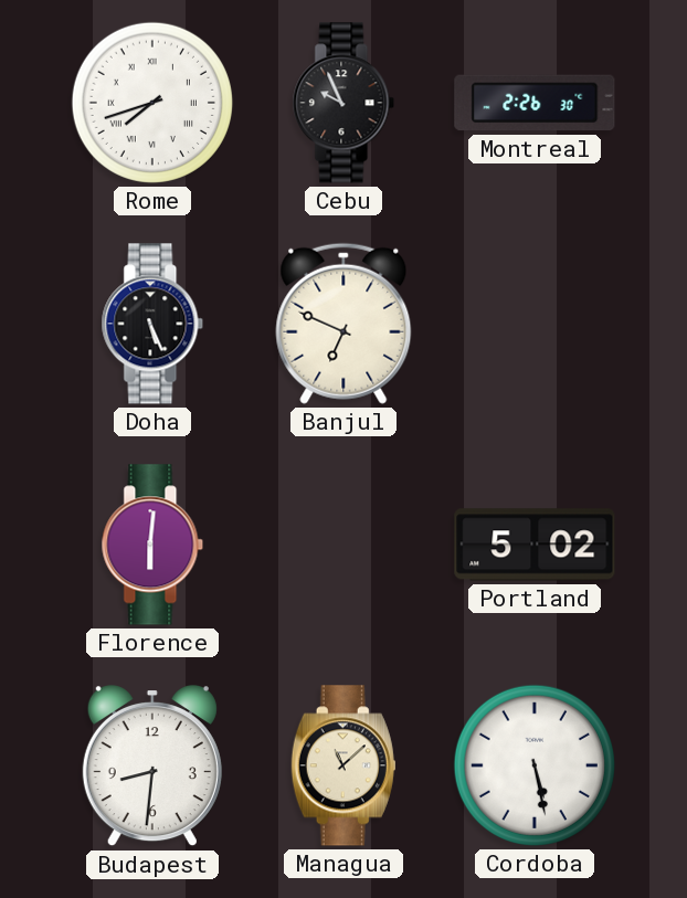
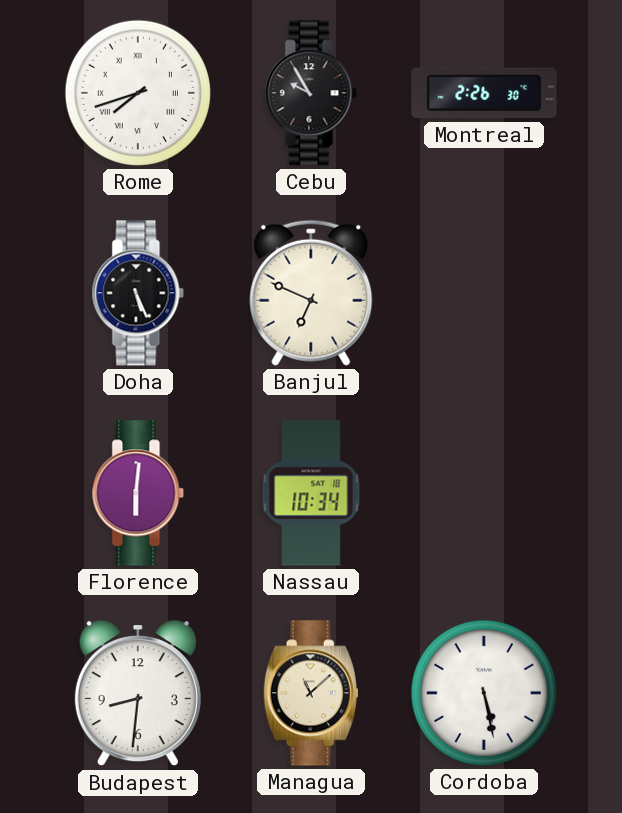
Cebu: 9:56 -> 9:55 (311, 93)
Nassau: none -> 10:34 (311, 493)
Portland: 5:02 -> none (535, 545)
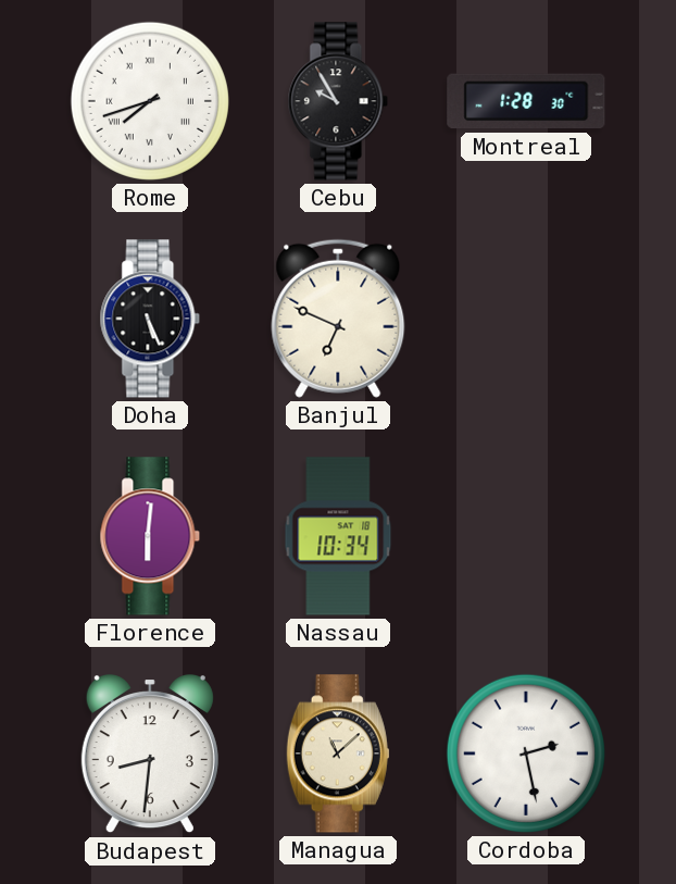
Montreal: 2:26 -> 1:28 (526, 101)
Cordoba: 5:28 -> 2:28 (526, 754)
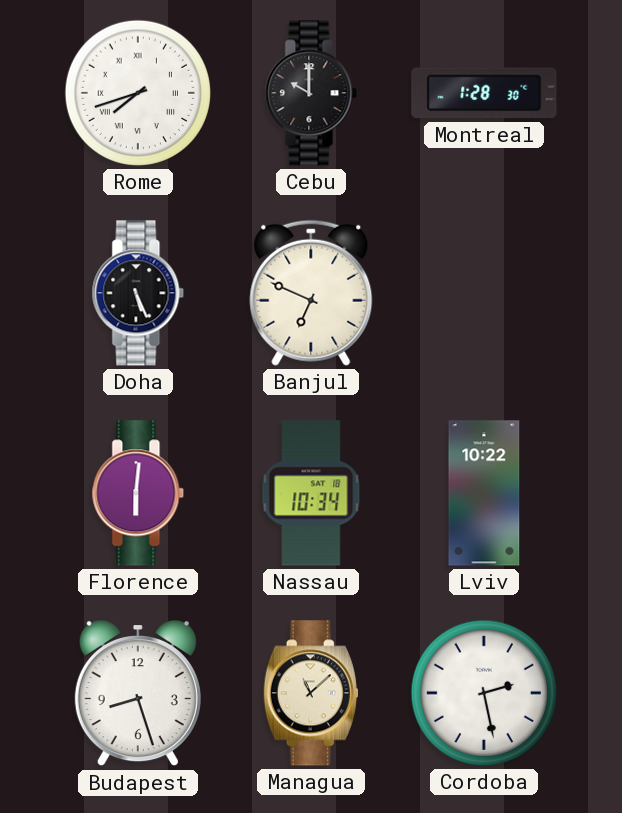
Cebu: 9:55 -> 10:00 (311, 93)
Lviv: none -> 10:22 (484, 493)
Budapest: 8:31 -> 8:27 (138, 694)
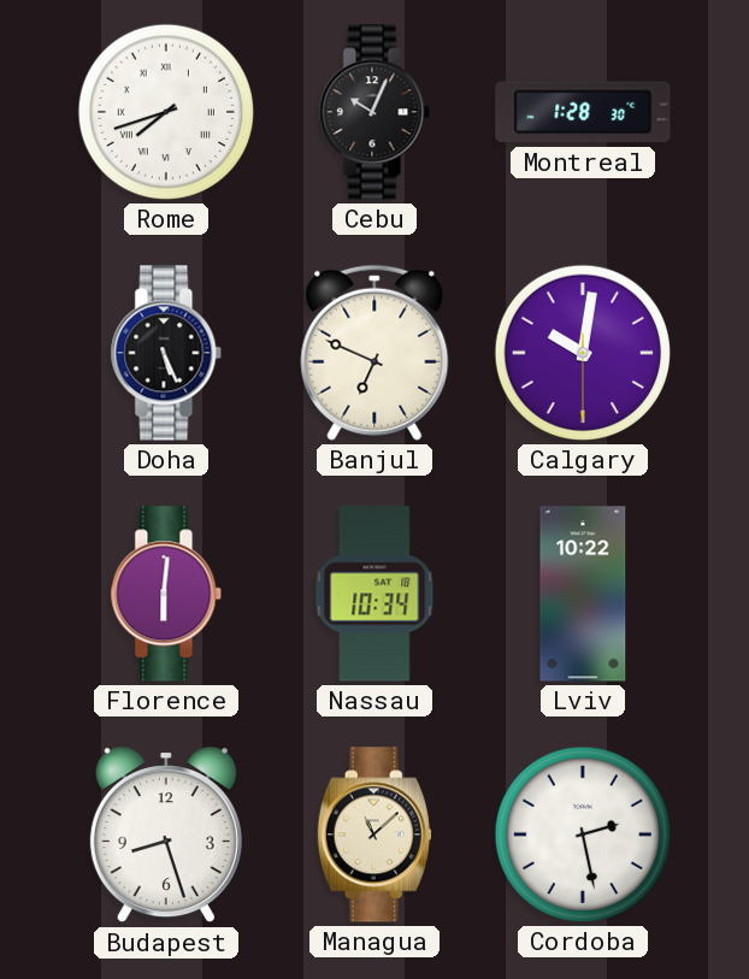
Cebu: 10:00 -> 10:04 (374, 112)
Calgary: none -> 10:01 (583, 353)
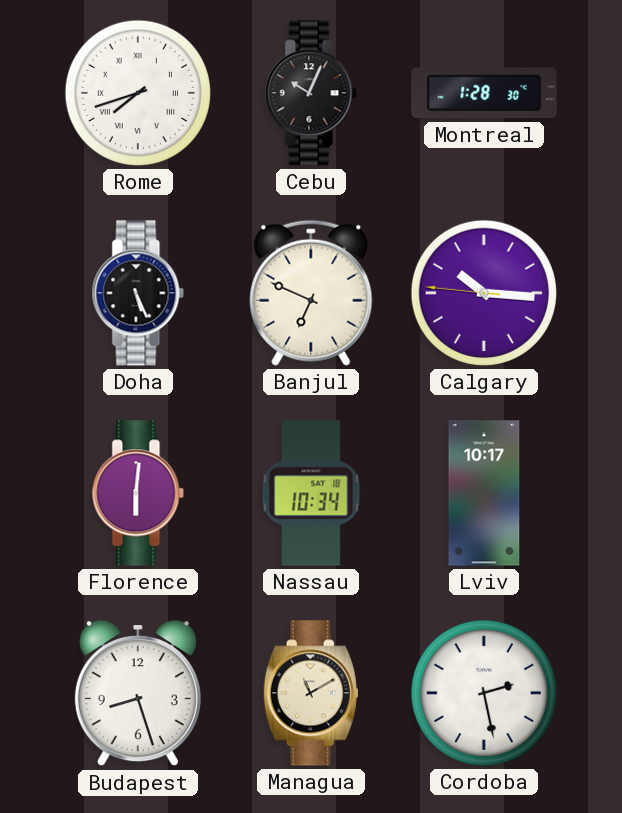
Calgary: 10:01 -> 10:15 (484, 293)
Lviv: 10:22 -> 10:17 (484, 493)
Managua: 11:08 -> 11:10 (311, 693)
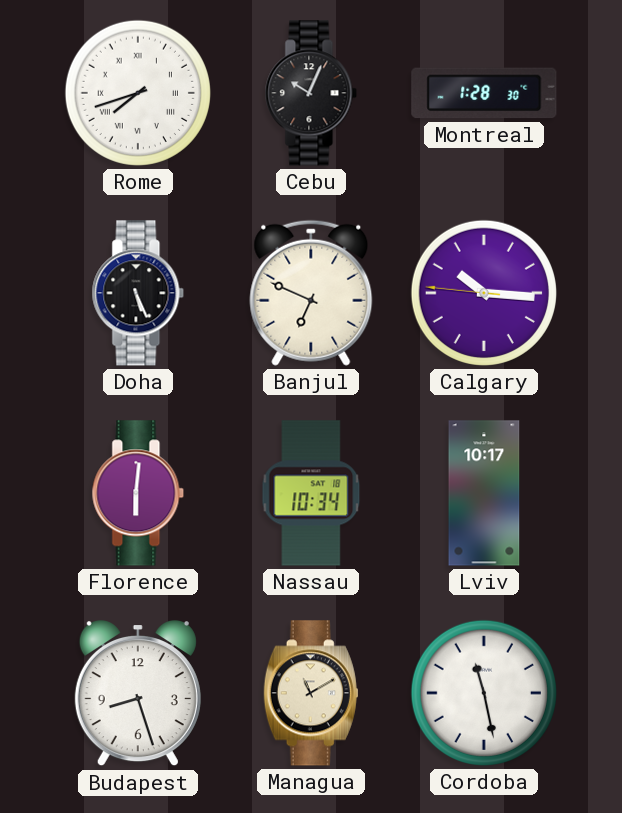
Cordoba: 2:28 -> 11:28 (484, 693)
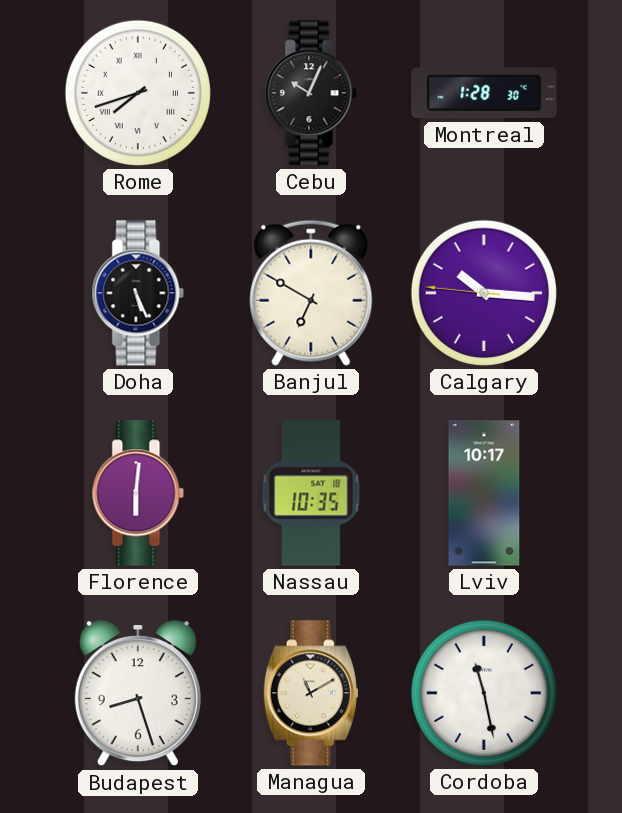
Banjul: 6:49 -> 6:50 (311, 293)
Nassau: 10:34 -> 10:35 (311, 493)
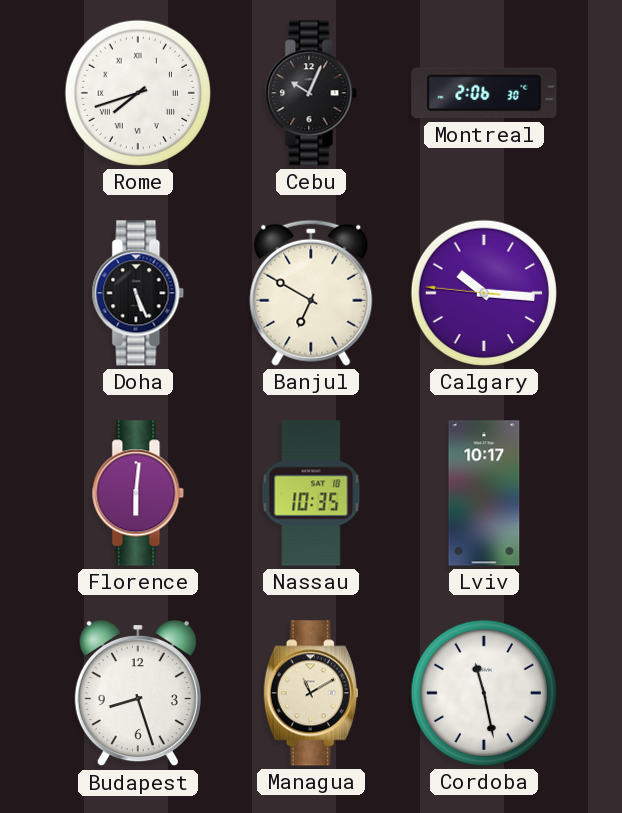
Montreal: 1:28 -> 2:06 (484, 93)
